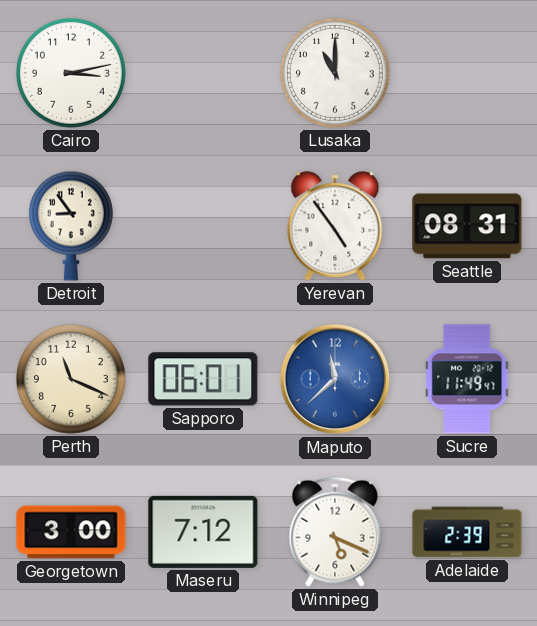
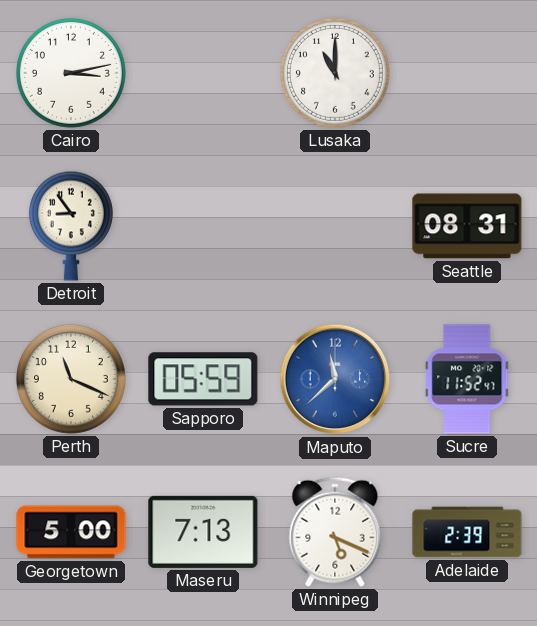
Yerevan: 4:54 -> none (335, 226)
Sapporo: 06:01 -> 05:59 (203, 379)
Sucre: 11:49 -> 11:52 (467, 379)
Georgetown: 3:00 -> 5:00 (71, 532)
Maseru: 7:12 -> 7:13 (203, 532)
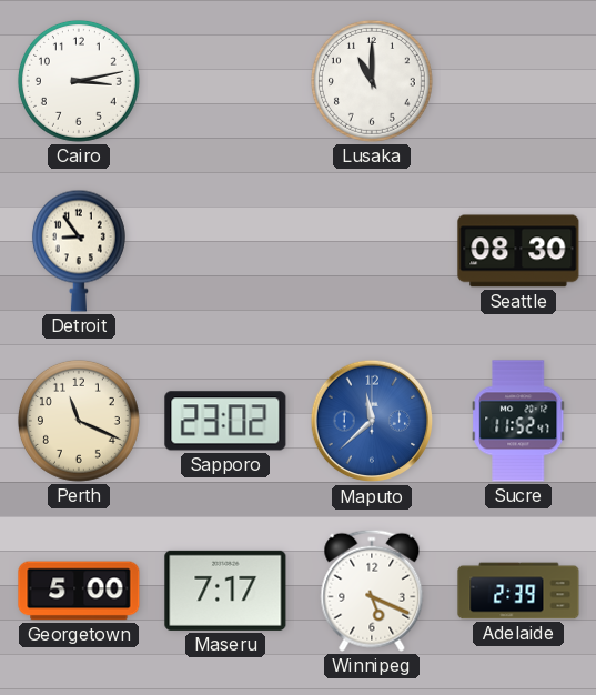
Seattle: 08:31 -> 08:30 (518, 251)
Sapporo: 05:59 -> 23:02 (225, 421)
Maseru: 7:13 -> 7:17 (225, 591)
